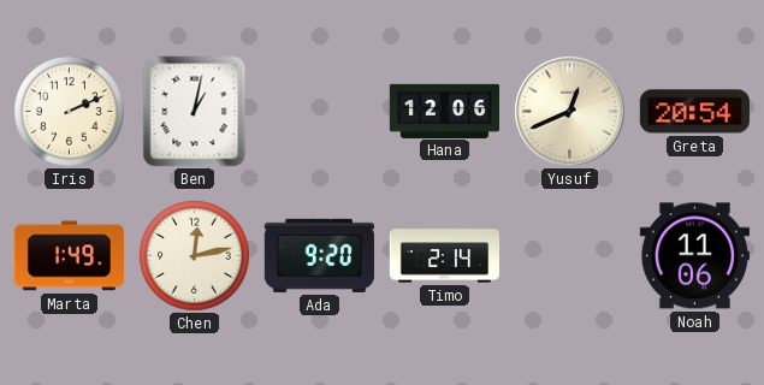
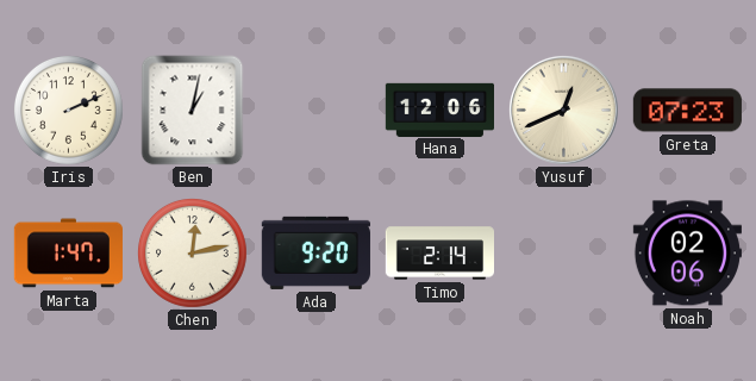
Greta: 20:54 -> 07:23 (687, 111)
Marta: 1:49 -> 1:47 (68, 254)
Noah: 11:06 -> 02:06 (687, 254)
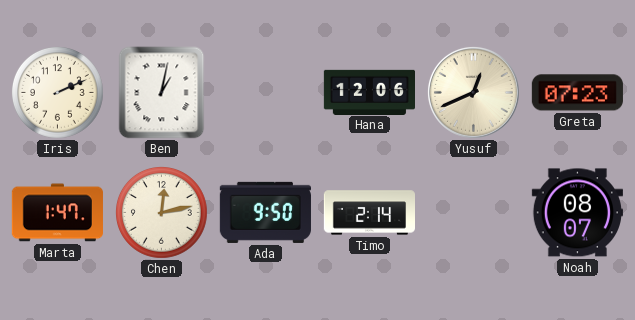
Ada: 9:20 -> 9:50 (265, 212)
Noah: 02:06 -> 08:07 (577, 213)
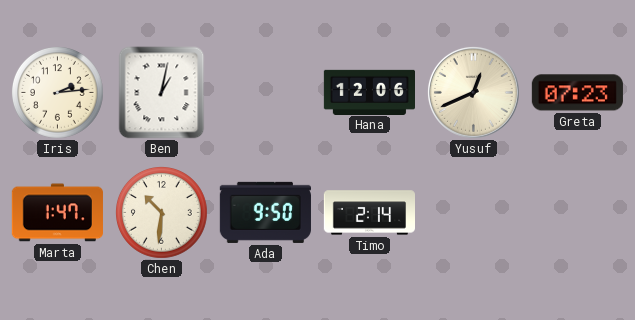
Iris: 2:11 -> 2:14 (58, 93)
Chen: 12:13 -> 10:31 (162, 213)
Noah: 08:07 -> none (577, 213)
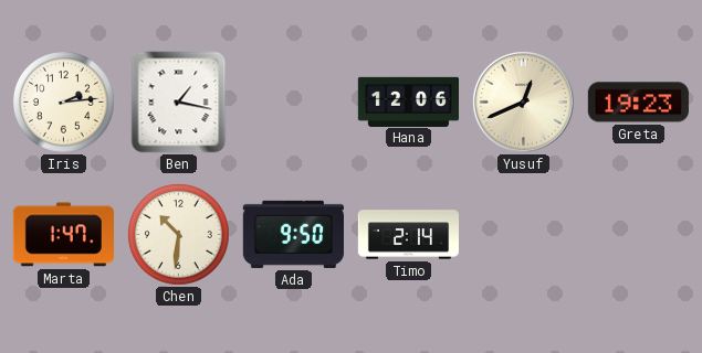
Ben: 1:02 -> 1:17 (179, 103)
Greta: 07:23 -> 19:23 (638, 103)
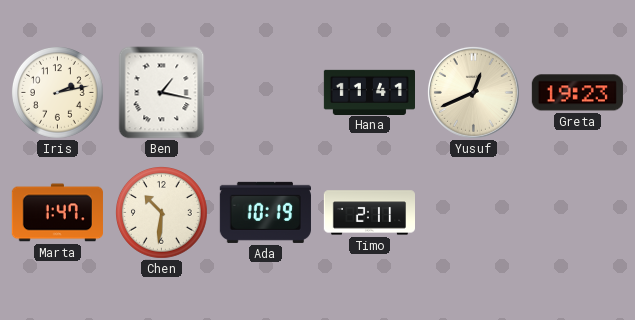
Iris: 2:14 -> 2:13 (58, 93)
Hana: 12:06 -> 11:41 (369, 92)
Ada: 9:50 -> 10:19 (265, 212)
Timo: 2:14 -> 2:11 (369, 213)
